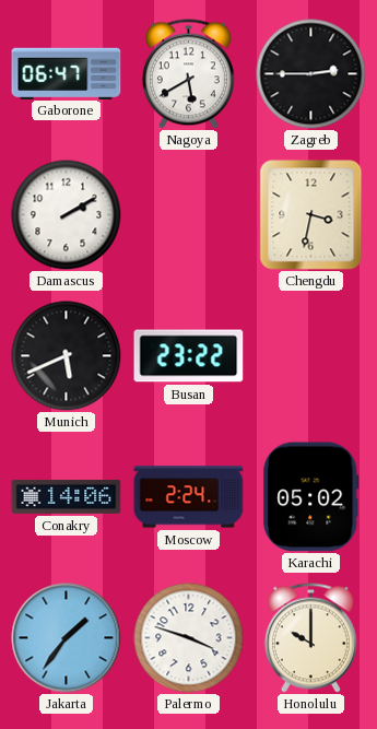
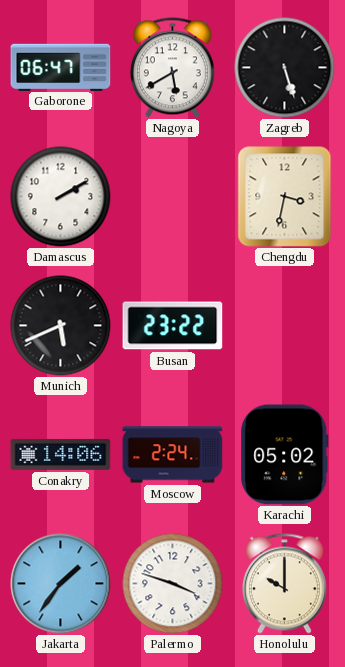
Zagreb: 2:45 -> 5:27 (285, 68)
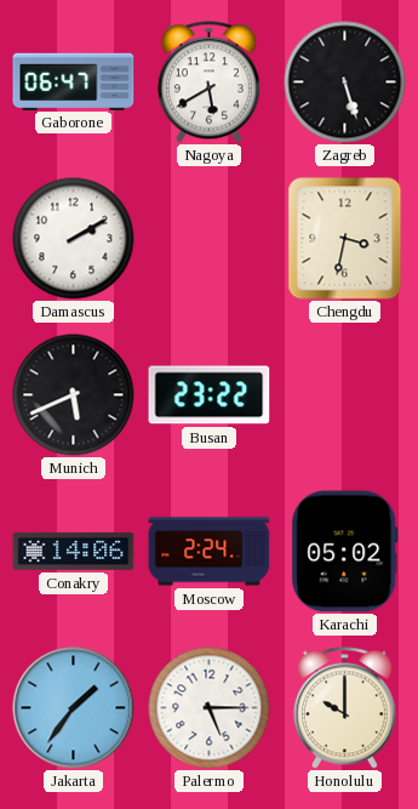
Palermo: 3:48 -> 5:15 (210, 708)
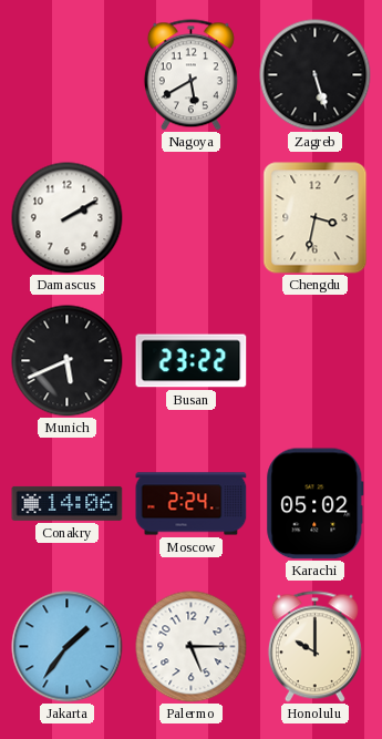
Gaborone: 06:47 -> none (74, 81)
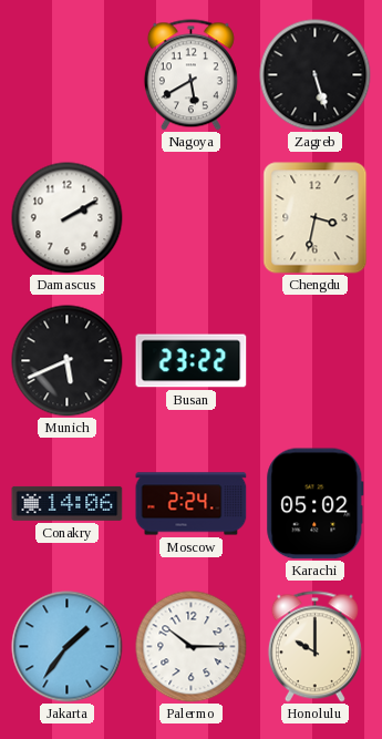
Palermo: 5:15 -> 10:15 (192, 647)
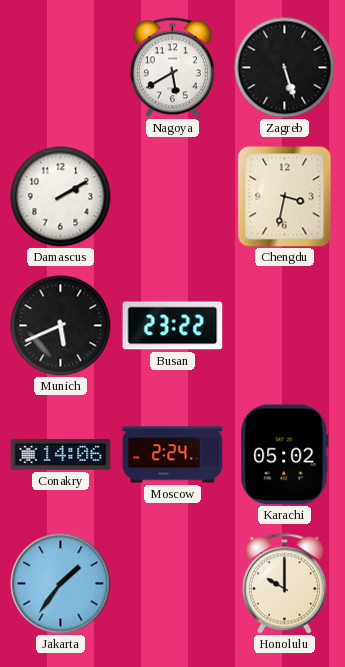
Palermo: 10:15 -> none (192, 647)
